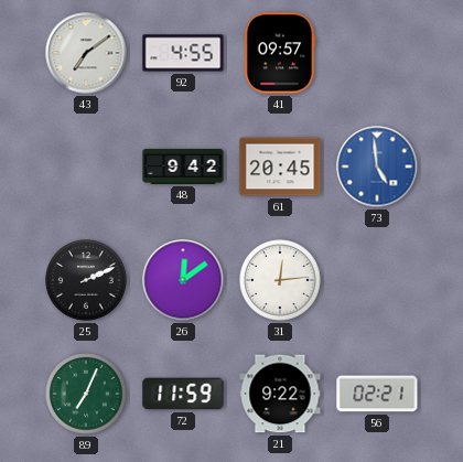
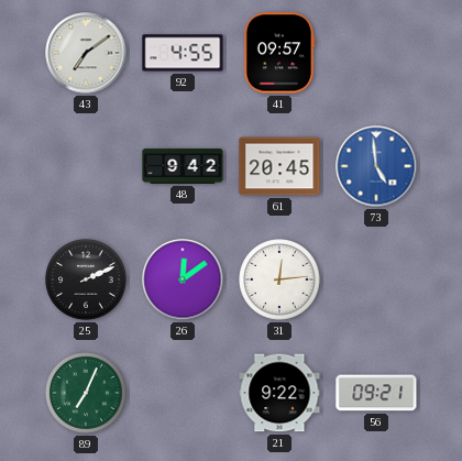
72: 11:59 -> none (183, 394)
56: 02:21 -> 09:21 (376, 393)
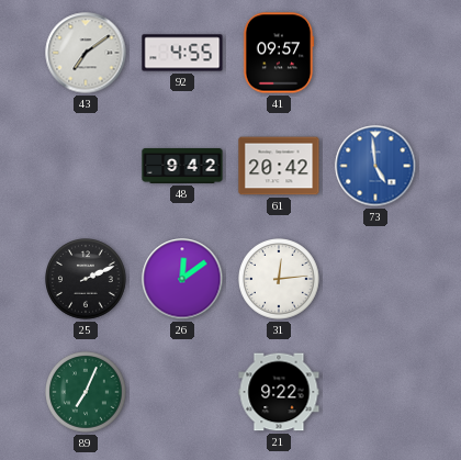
61: 20:45 -> 20:42 (279, 166)
56: 09:21 -> none (376, 393)
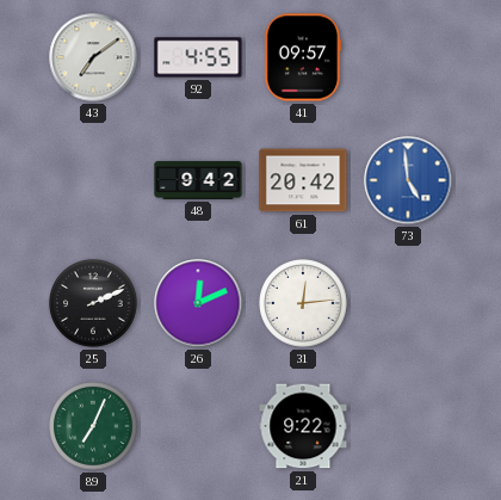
26: 12:09 -> 12:11 (198, 303)
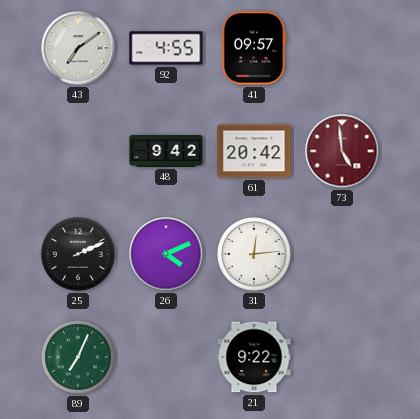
73 dial: blue -> burgundy (342, 151)
26: 12:11 -> 4:11 (166, 254)
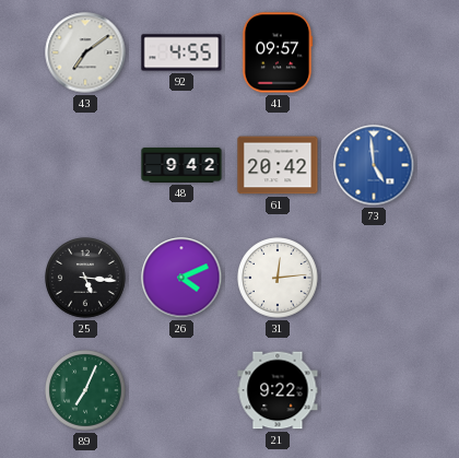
73 dial: burgundy -> blue (374, 165)
25: 2:11 -> 5:16 (85, 278)
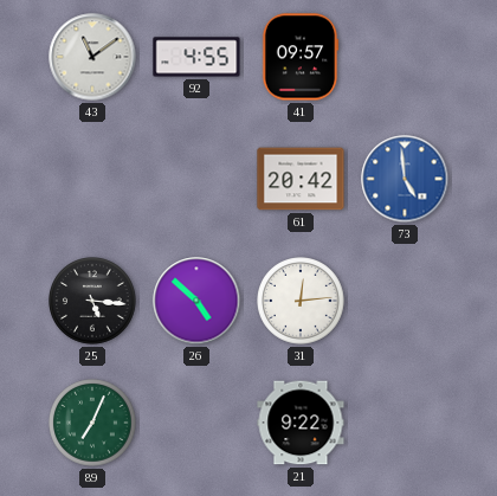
43: 7:09 -> 11:09 (92, 57)
48: 9:42 -> none (181, 165)
26: 4:11 -> 4:52 (196, 301)
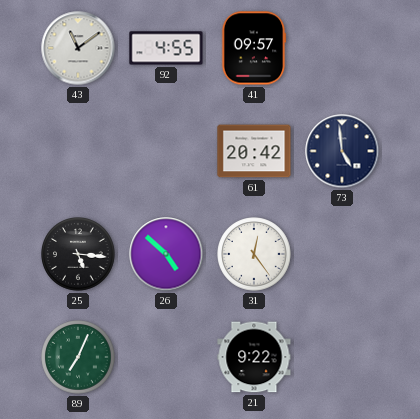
73 dial: blue -> navy (342, 151)
31: 12:14 -> 12:24 (254, 254)
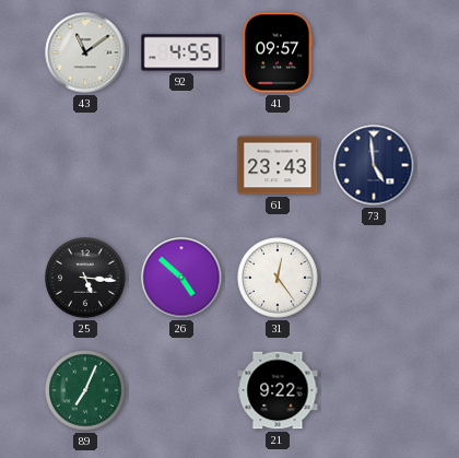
61: 20:42 -> 23:43 (278, 165)
